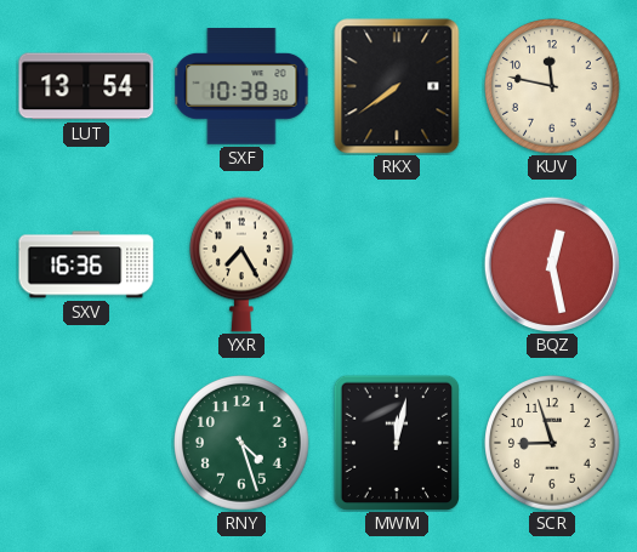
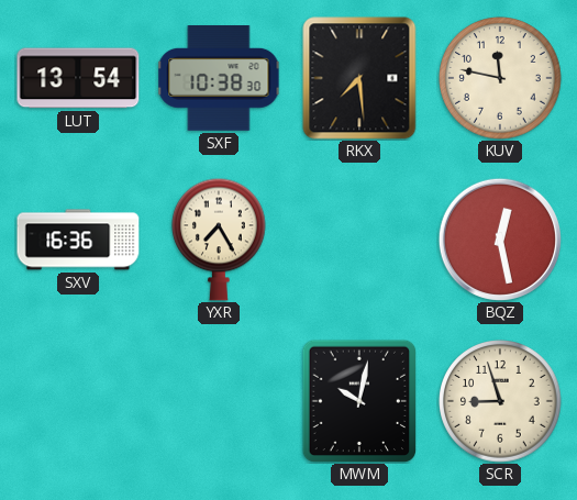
RKX: 7:39 -> 7:29 (359, 78)
RNY: 4:27 -> none (241, 443)
MWM: 12:02 -> 10:02 (359, 401)
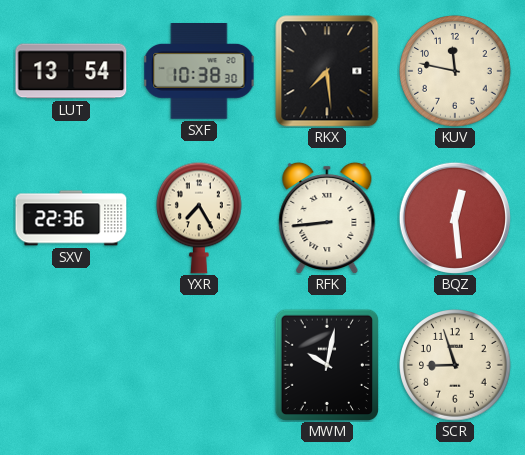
SXV: 16:36 -> 22:36 (71, 218)
RFK: none -> 8:44 (327, 217)
BQZ: 12:28 -> 12:29 (455, 218)
